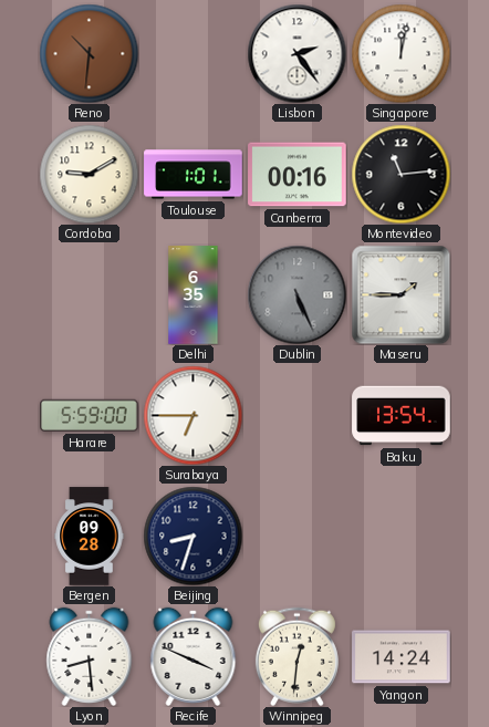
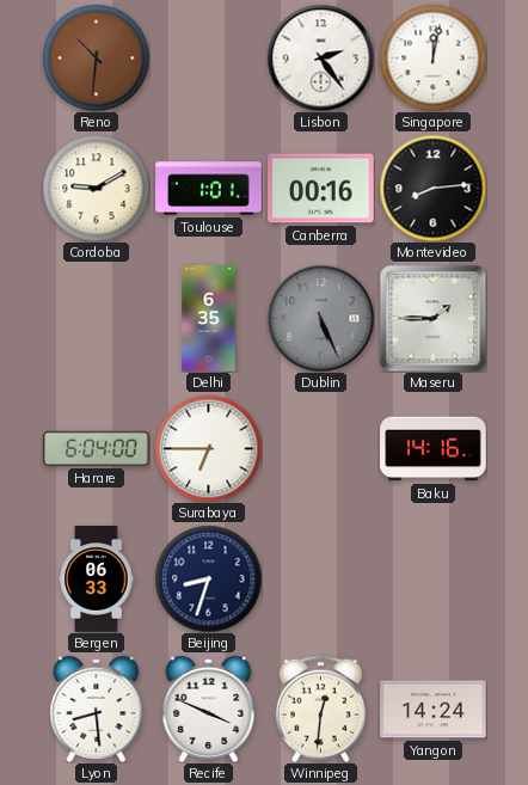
Montevideo: 11:14 -> 8:14 (432, 188)
Harare: 5:59 -> 6:04 (97, 448)
Baku: 13:54 -> 14:16 (434, 449)
Bergen: 09:28 -> 06:33 (97, 579)
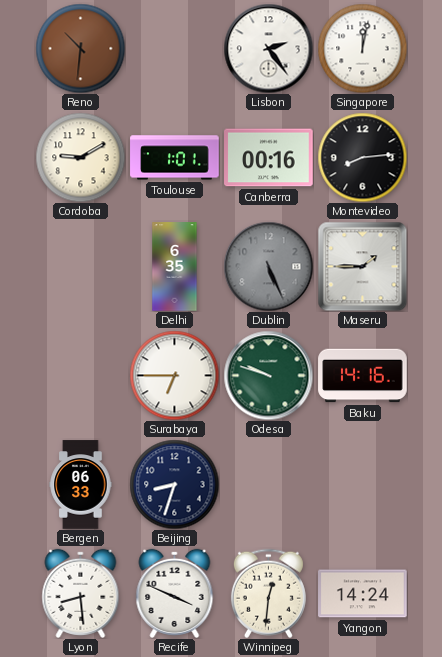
Harare: 6:04 -> none (97, 448)
Odesa: none -> 9:48 (268, 375)
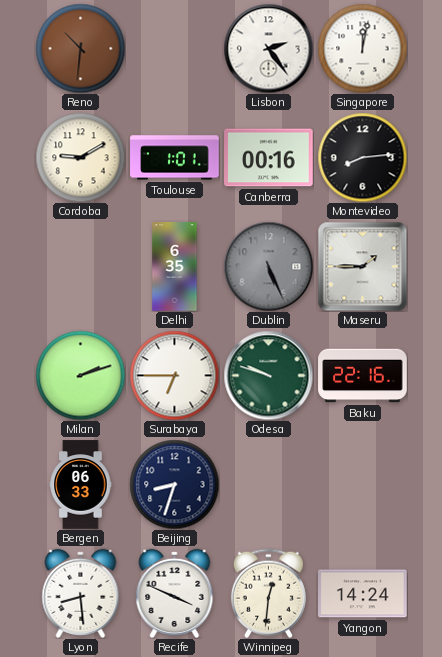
Milan: none -> 2:12 (80, 375)
Baku: 14:16 -> 22:16 (363, 376)
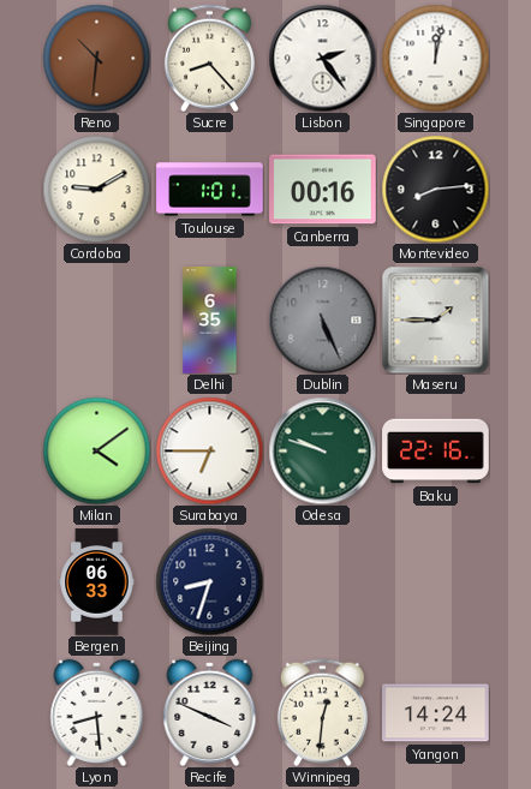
Sucre: none -> 8:23 (209, 58)
Milan: 2:12 -> 4:09 (96, 450)
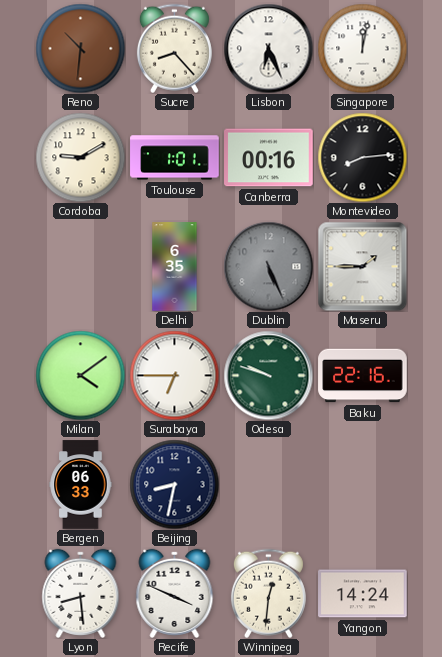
Lisbon: 2:24 -> 6:26 (268, 48)
Beijing: 8:33 -> 8:32 (174, 484)
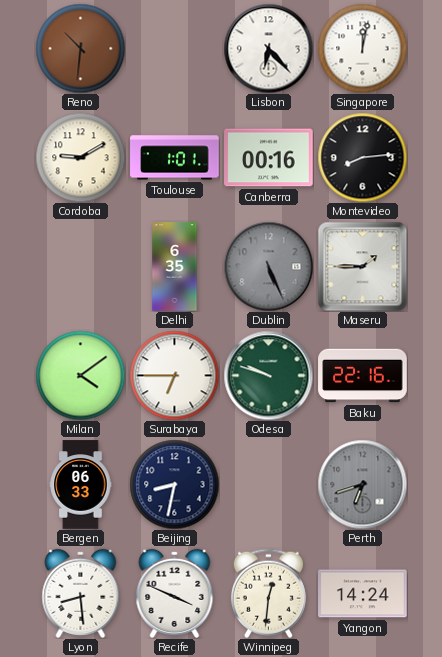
Sucre: 8:23 -> none (174, 48)
Lisbon: 6:26 -> 6:23 (268, 48)
Perth: none -> 6:42 (362, 484)
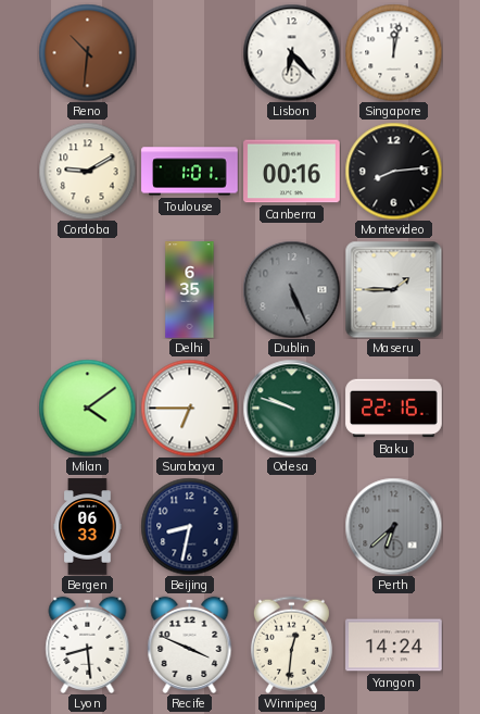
Perth: 6:42 -> 6:38 (393, 526)
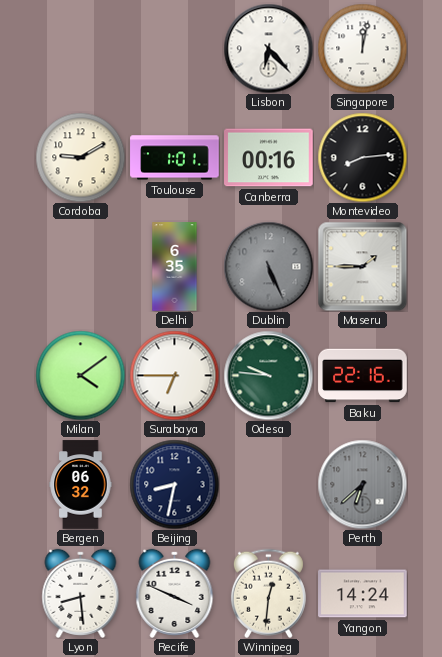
Reno: 10:31 -> none (87, 52)
Odesa: 9:48 -> 9:46 (268, 375)
Bergen: 06:33 -> 06:32 (81, 485)
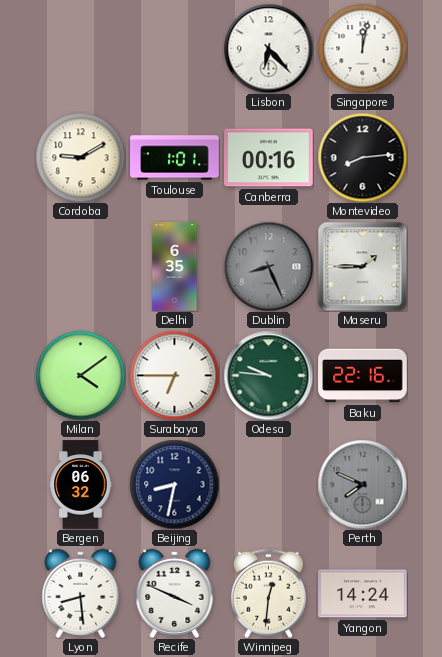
Dublin: 5:26 -> 8:26 (268, 266)
Perth: 6:38 -> 7:49 (362, 484)
